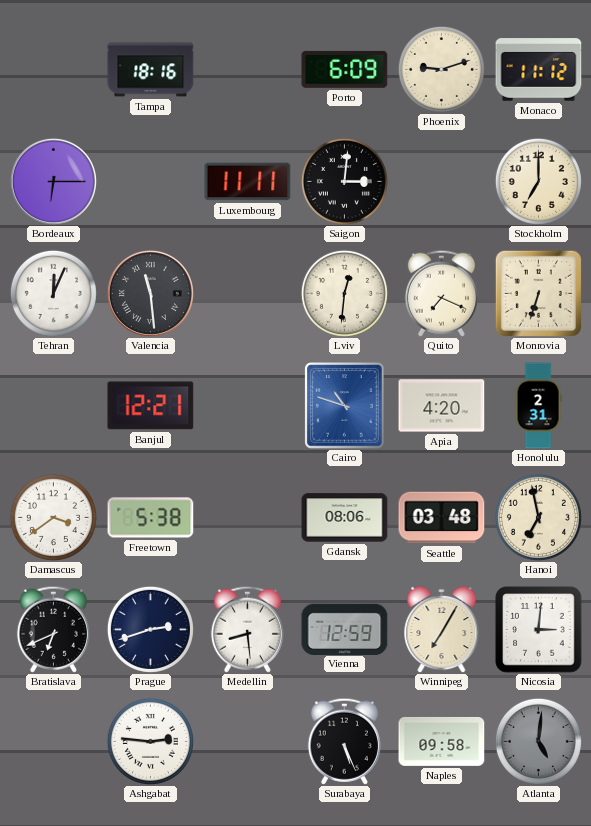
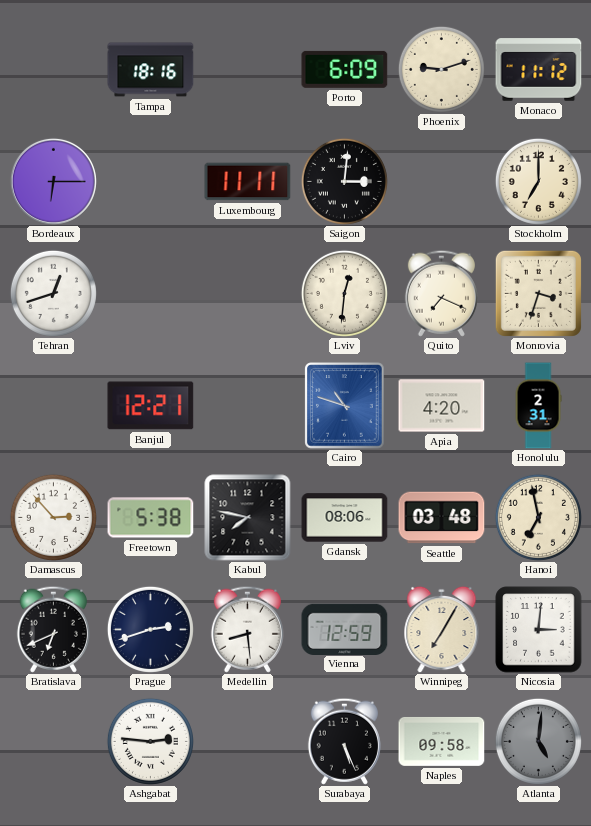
Tehran: 12:04 -> 12:42 (53, 293)
Valencia: 11:29 -> none (150, 293)
Monrovia: 6:33 -> 3:33 (538, 293)
Damascus: 3:39 -> 2:53 (53, 517)
Kabul: none -> 7:47 (248, 518)
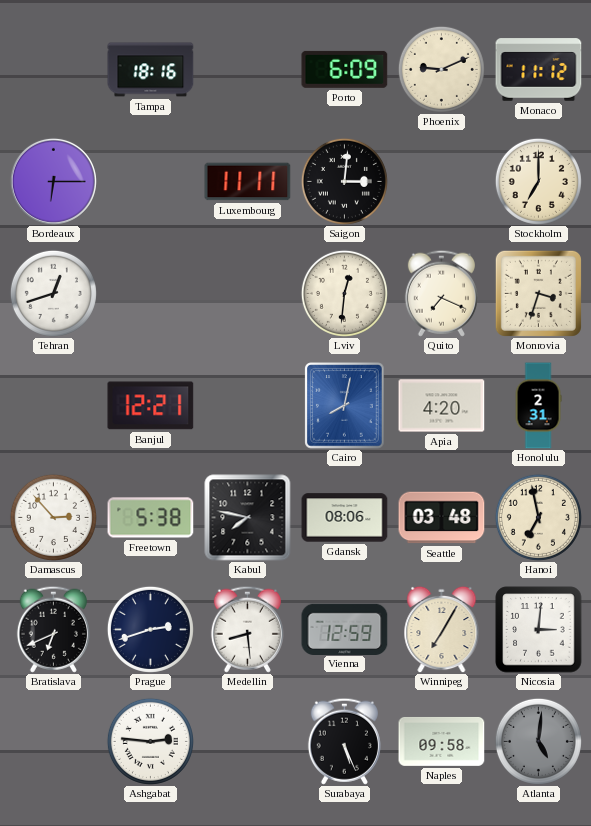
Phoenix: 9:12 -> 9:11 (441, 69)
Cairo: 10:48 -> 8:02 (345, 406)
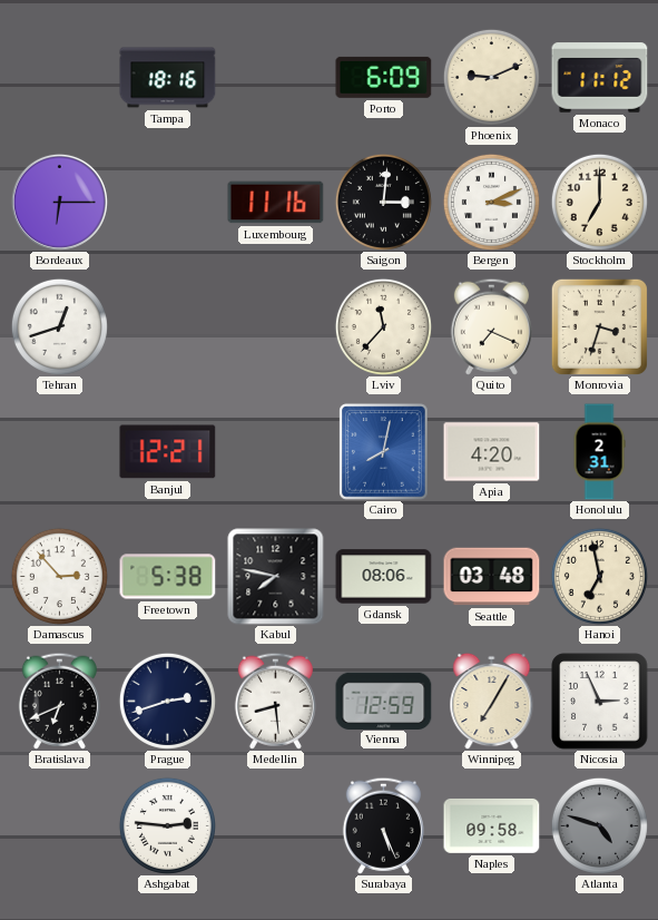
Luxembourg: 11:11 -> 11:16 (276, 203)
Bergen: none -> 3:11 (491, 202)
Lviv: 12:31 -> 11:37 (383, 326)
Nicosia: 3:01 -> 2:56 (600, 702)
Atlanta: 5:01 -> 4:48 (599, 825)
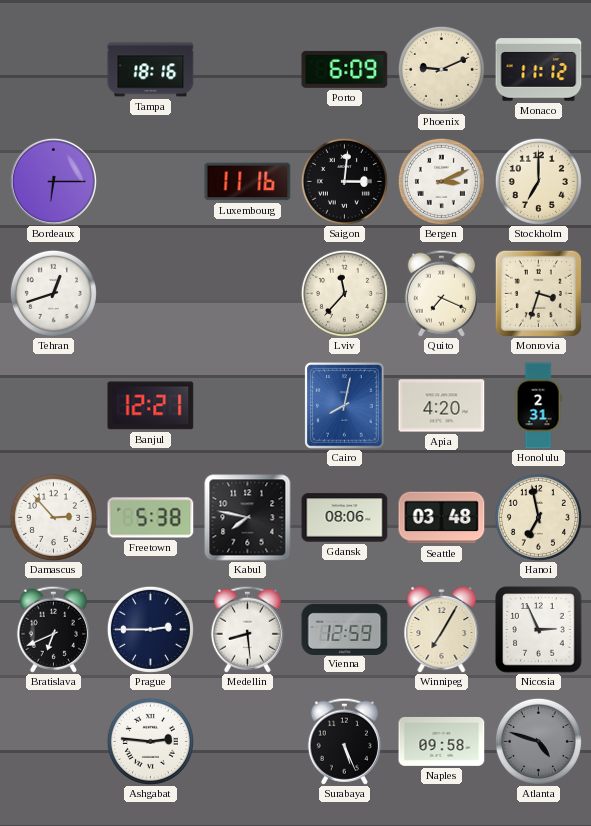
Prague: 2:42 -> 2:45 (150, 629)
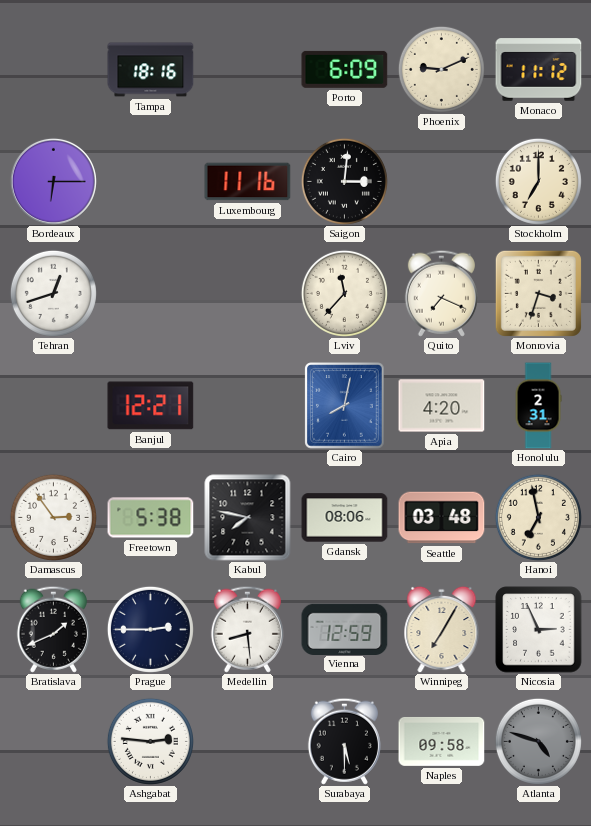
Bergen: 3:11 -> none (441, 181)
Damascus: 2:53 -> 2:54 (53, 517)
Bratislava: 6:41 -> 1:41 (53, 629)
Surabaya: 5:26 -> 5:30 (344, 741)
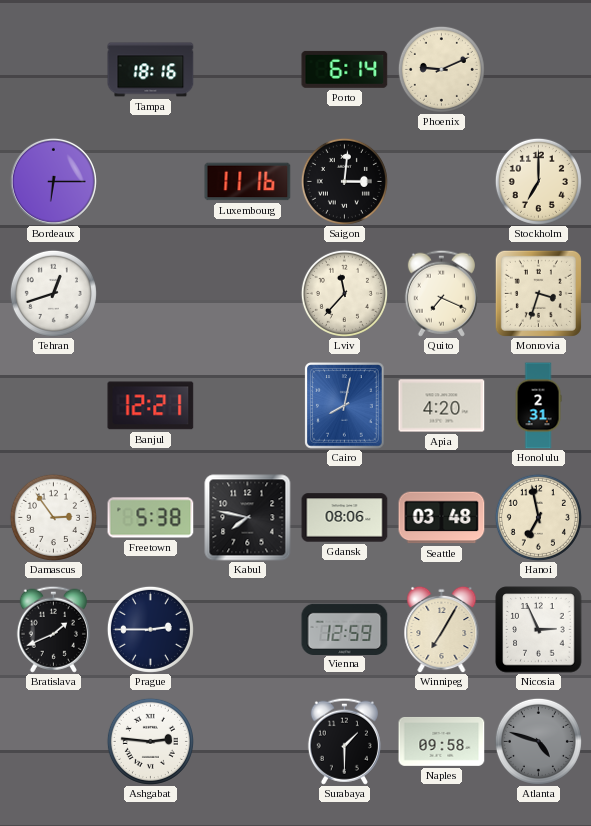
Porto: 6:09 -> 6:14 (345, 69)
Monaco: 11:12 -> none (539, 70)
Medellin: 8:29 -> none (247, 629)
Surabaya: 5:30 -> 1:30 (344, 741)
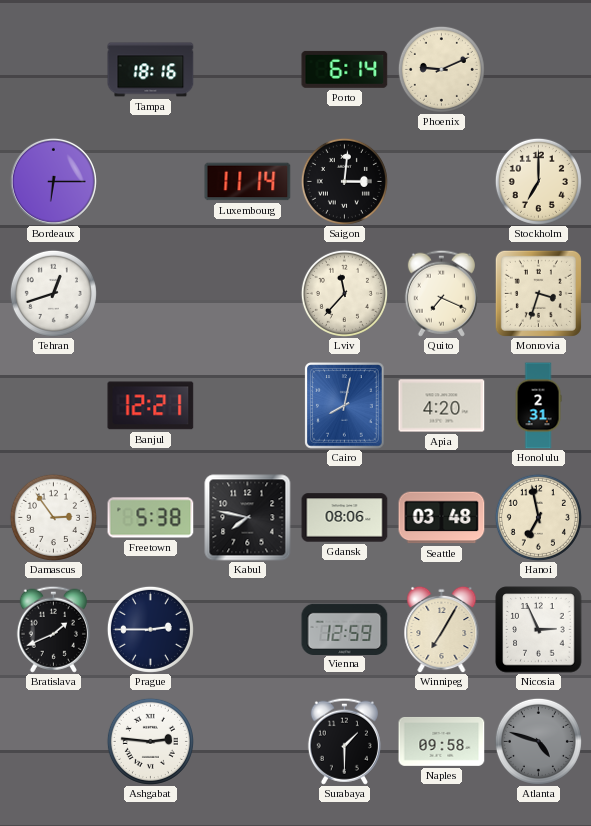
Luxembourg: 11:16 -> 11:14 (248, 182)
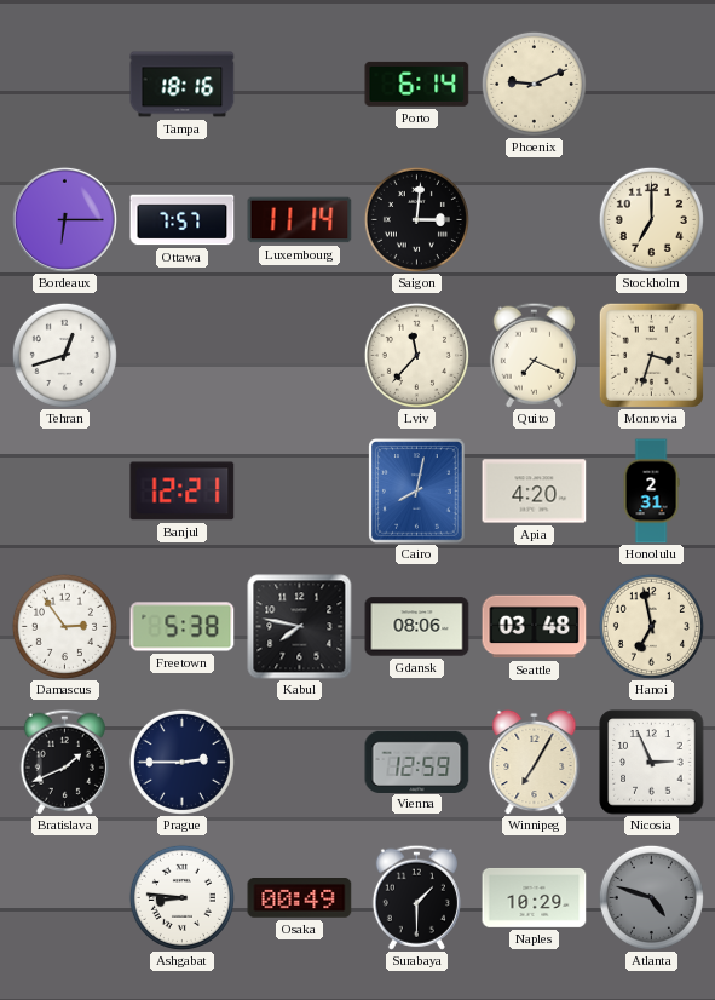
Ottawa: none -> 7:57 (183, 220)
Ashgabat: 2:46 -> 8:46 (181, 897)
Osaka: none -> 00:49 (300, 898)
Naples: 09:58 -> 10:29 (535, 897)
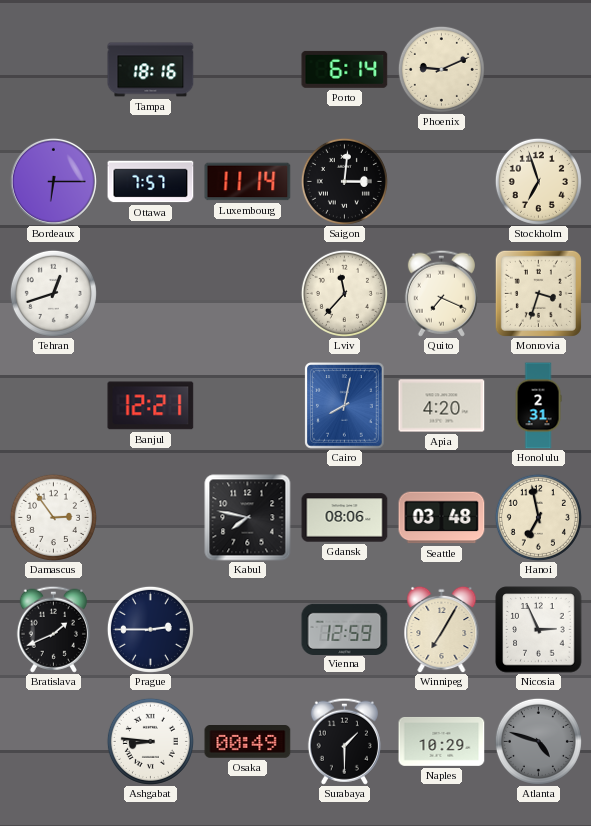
Stockholm: 7:00 -> 6:57 (538, 181)
Freetown: 5:38 -> none (183, 627)
